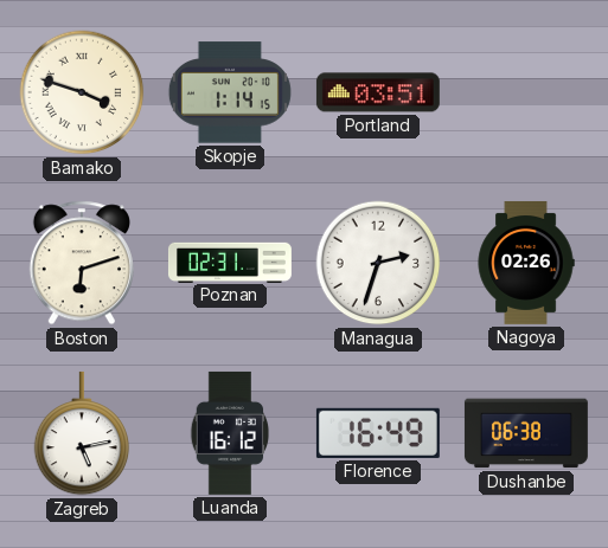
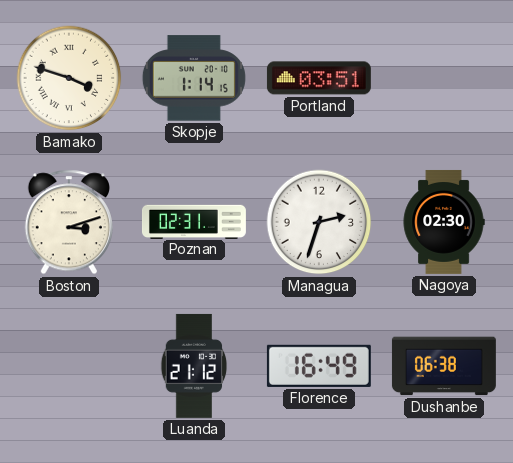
Boston: 6:12 -> 3:12 (69, 222)
Nagoya: 02:26 -> 02:30 (444, 222)
Zagreb: 5:13 -> none (82, 433)
Luanda: 16:12 -> 21:12 (194, 366)
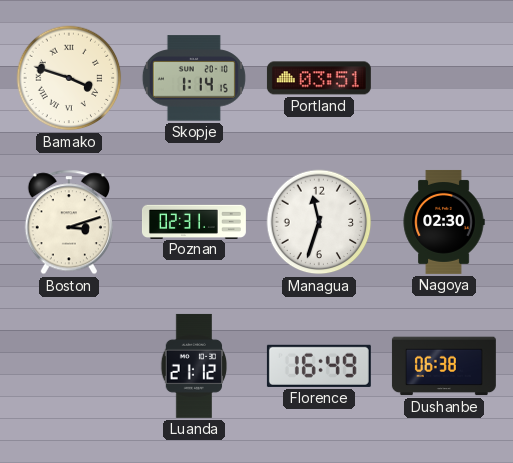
Managua: 2:33 -> 11:33 (319, 222)
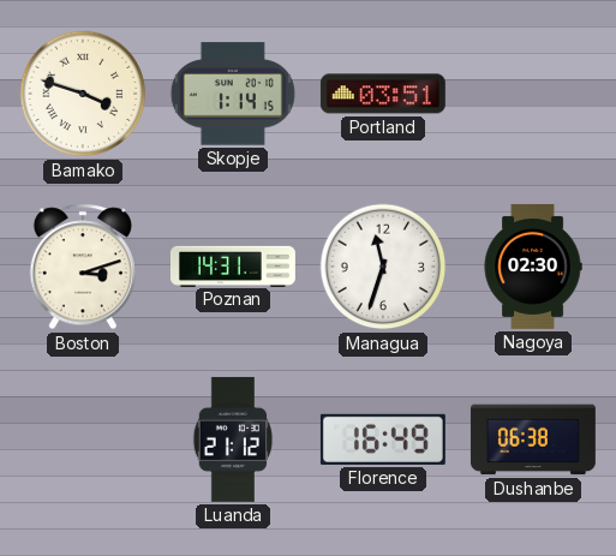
Poznan: 02:31 -> 14:31 (233, 265)
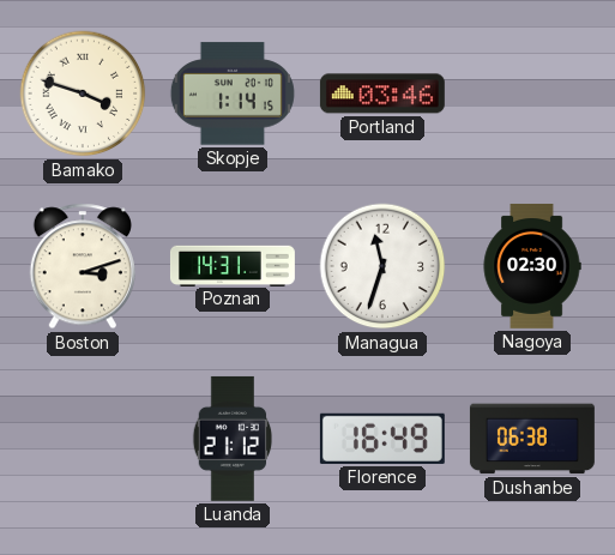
Portland: 03:51 -> 03:46 (382, 93)
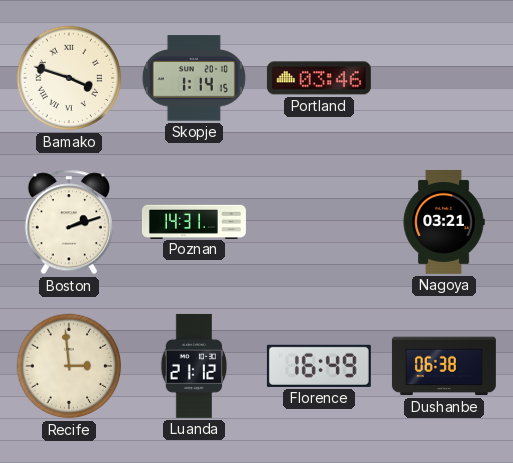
Boston: 3:12 -> 2:12 (69, 222)
Managua: 11:33 -> none (382, 266)
Nagoya: 02:30 -> 03:21 (444, 222)
Recife: none -> 2:59 (69, 366)
